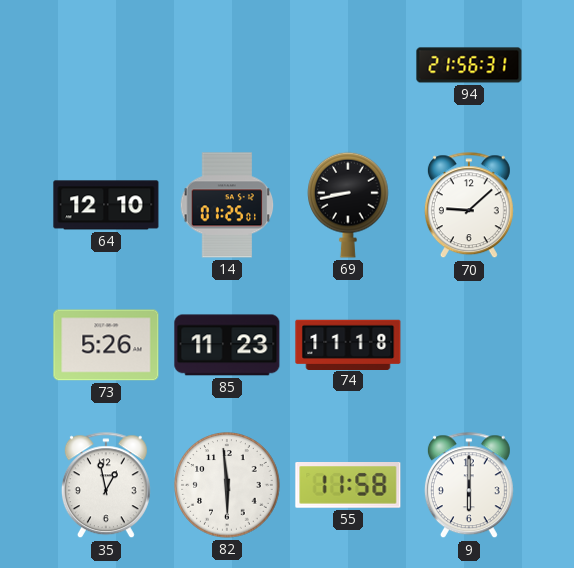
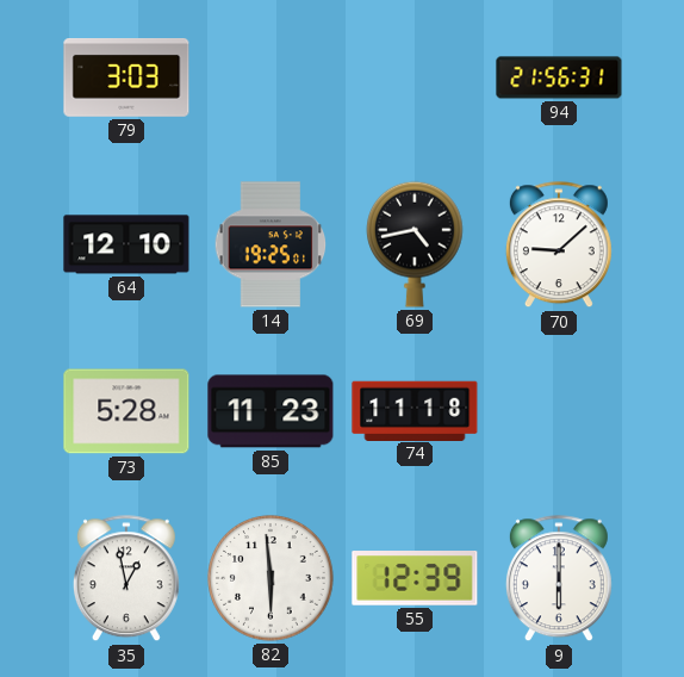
79: none -> 3:03 (126, 79)
14: 01:25 -> 19:25 (271, 244)
69: 8:43 -> 4:43 (415, 244)
73: 5:26 -> 5:28 (126, 411)
55: 11:58 -> 12:39 (415, 578)
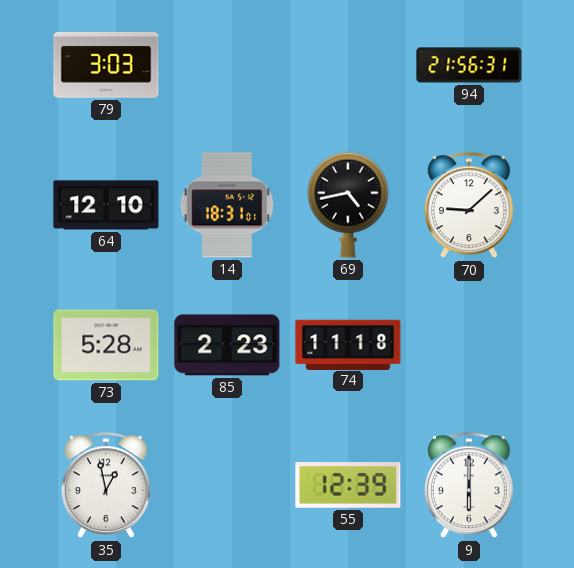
14: 19:25 -> 18:31 (227, 205)
85: 11:23 -> 2:23 (227, 345)
82: 5:59 -> none (271, 578)
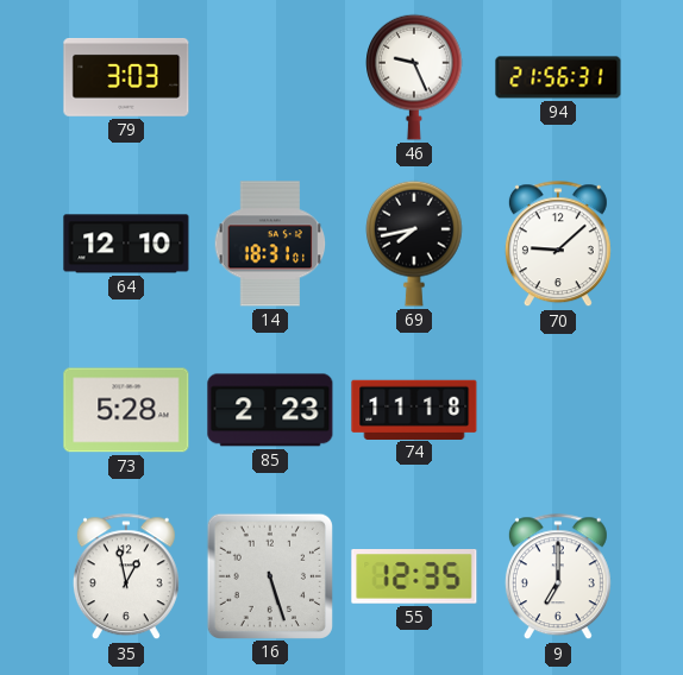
46: none -> 9:26 (414, 77)
69: 4:43 -> 7:43 (414, 244)
16: none -> 5:27 (269, 575)
55: 12:39 -> 12:35 (414, 576)
9: 6:00 -> 7:00 (558, 578)
